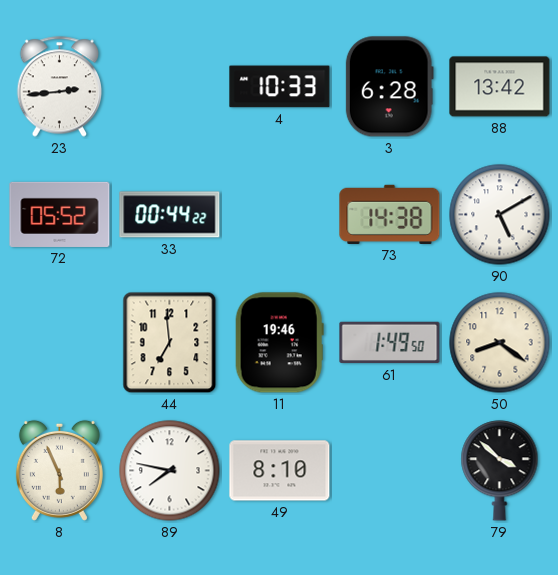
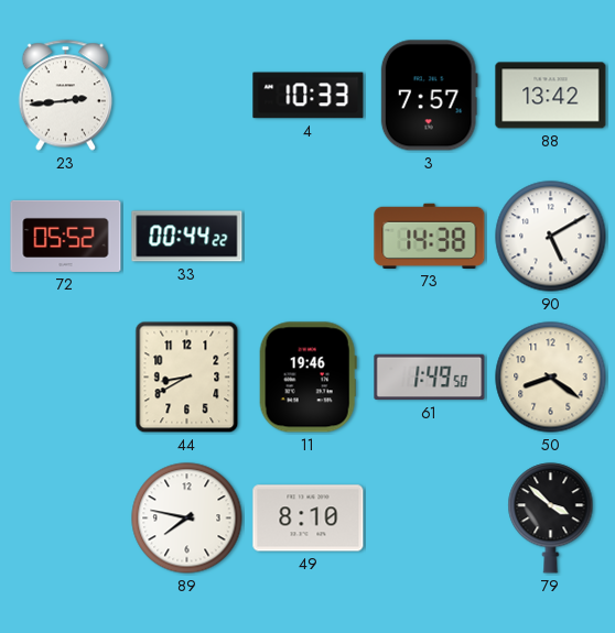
3: 6:28 -> 7:57 (429, 96)
44: 6:59 -> 8:40 (187, 378)
8: 5:56 -> none (59, 470)
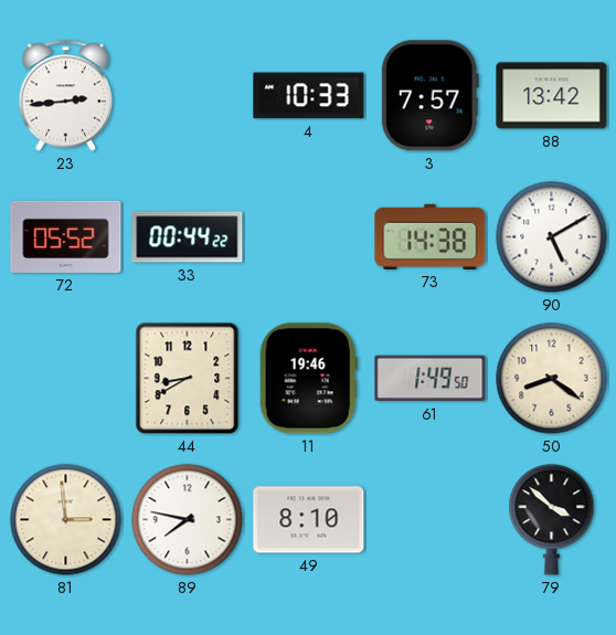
81: none -> 2:59 (66, 520)
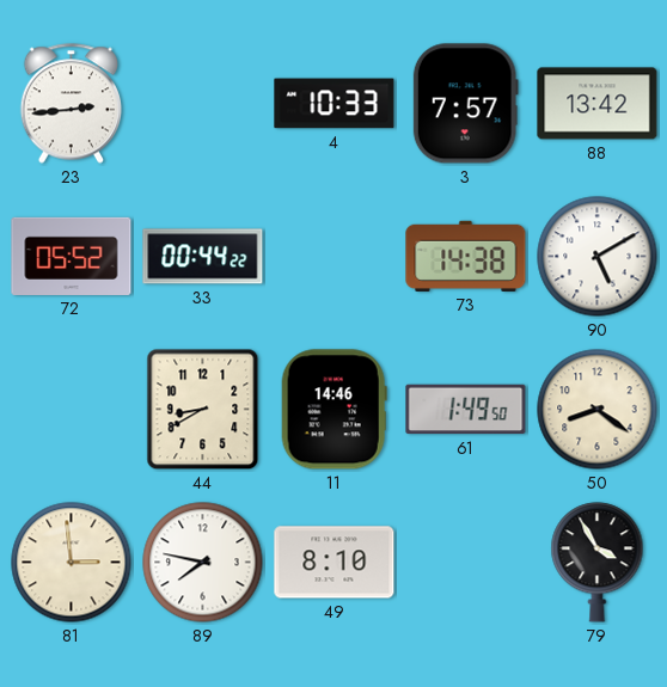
11: 19:46 -> 14:46 (333, 410)
79: 3:52 -> 3:55 (598, 563)
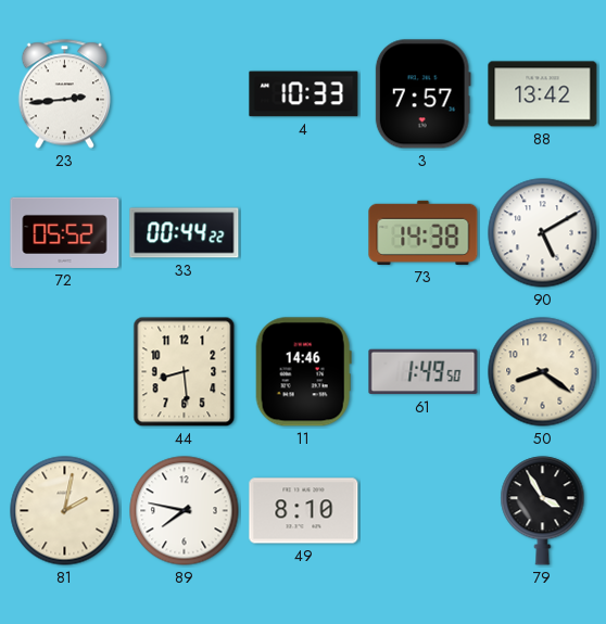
44: 8:40 -> 8:29 (185, 372)
81: 2:59 -> 2:02 (65, 511)
